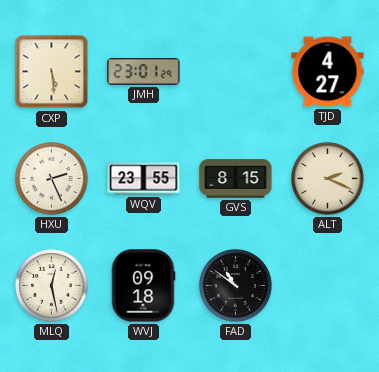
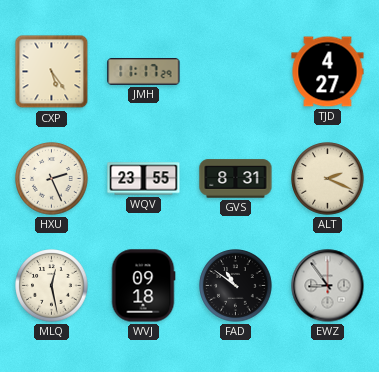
CXP: 5:29 -> 5:24 (52, 72)
JMH: 23:01 -> 11:17 (144, 72)
GVS: 8:15 -> 8:31 (236, 179)
EWZ: none -> 8:54 (328, 286)
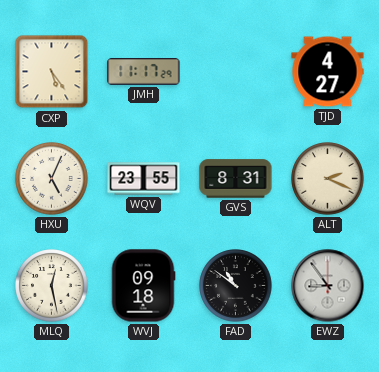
HXU: 2:26 -> 5:04 (52, 179)
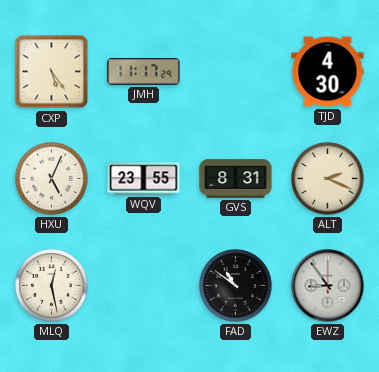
TJD: 4:27 -> 4:30 (328, 72)
WVJ: 09:18 -> none (143, 286)
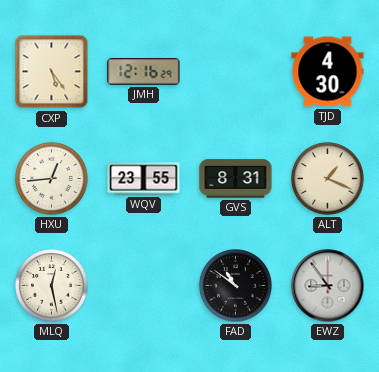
JMH: 11:17 -> 12:16 (144, 72)
HXU: 5:04 -> 12:44 (52, 179)
ALT: 2:19 -> 1:19 (328, 179)
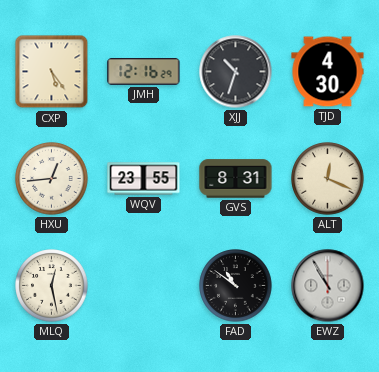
XJJ: none -> 10:33 (236, 72)
ALT: 1:19 -> 12:19 (328, 179)
EWZ: 8:54 -> 10:55 (328, 286)
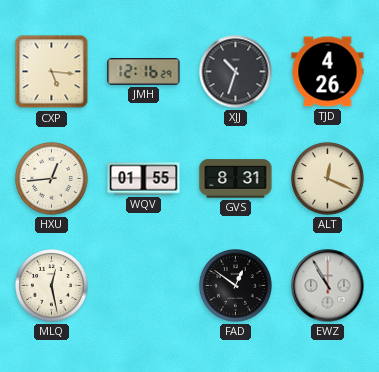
CXP: 5:24 -> 5:16 (52, 72)
TJD: 4:30 -> 4:26 (328, 72)
WQV: 23:55 -> 01:55 (144, 179)
FAD: 10:51 -> 12:51 (236, 286)
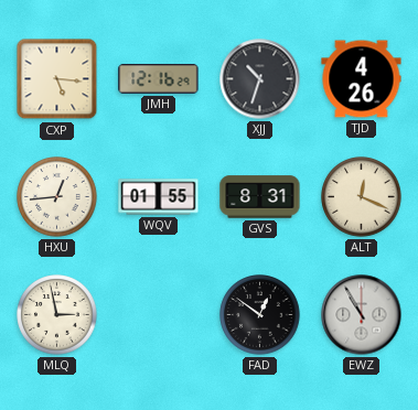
MLQ: 12:28 -> 2:58 (57, 315)
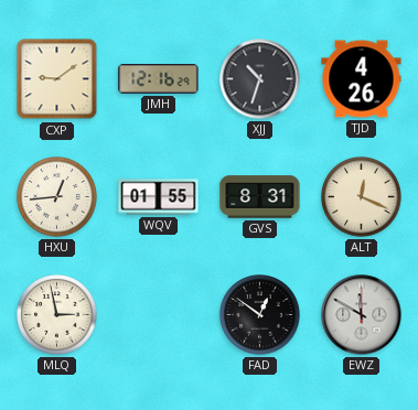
CXP: 5:16 -> 9:09 (57, 79)
EWZ: 10:55 -> 11:50 (362, 315)
